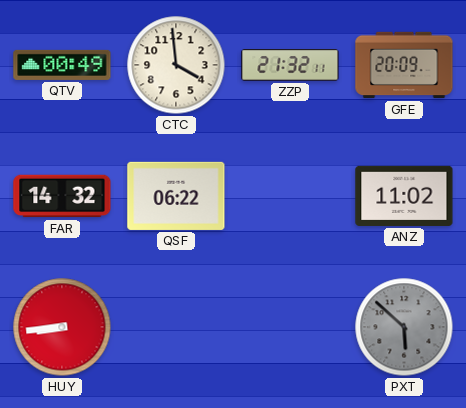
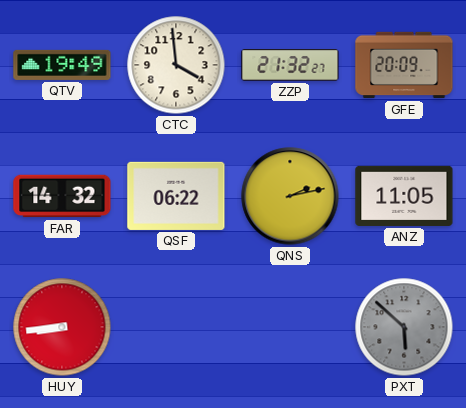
QTV: 00:49 -> 19:49 (62, 65)
ZZP: 21:32:11 -> 21:32:27 (290, 65)
QNS: none -> 2:13 (290, 196)
ANZ: 11:02 -> 11:05 (404, 196)
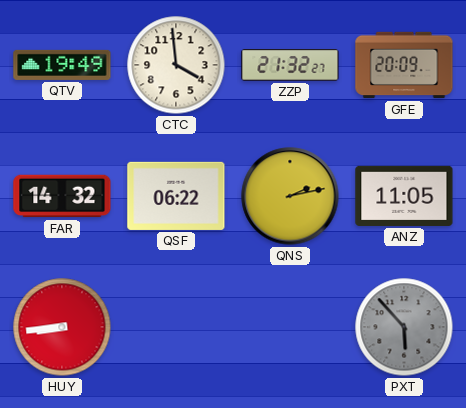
PXT: 5:52 -> 5:53 (404, 327)
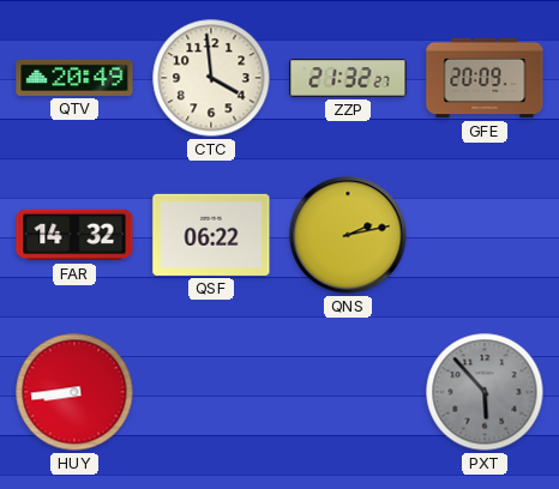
QTV: 19:49 -> 20:49 (74, 78)
ANZ: 11:05 -> none (404, 196)
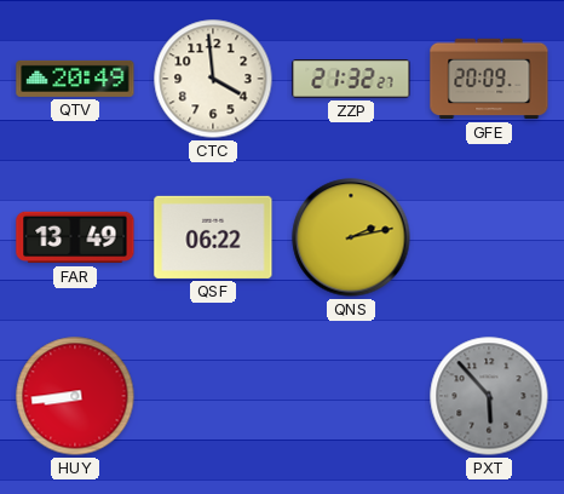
FAR: 14:32 -> 13:49 (75, 237)
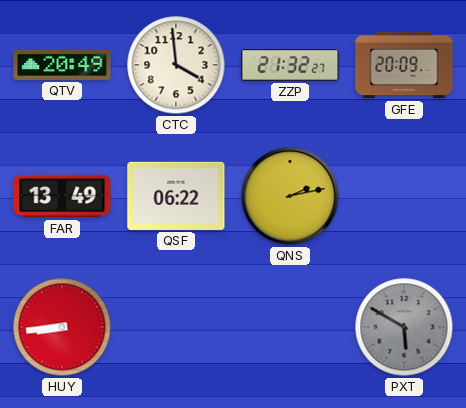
PXT: 5:53 -> 5:50 (404, 327)
